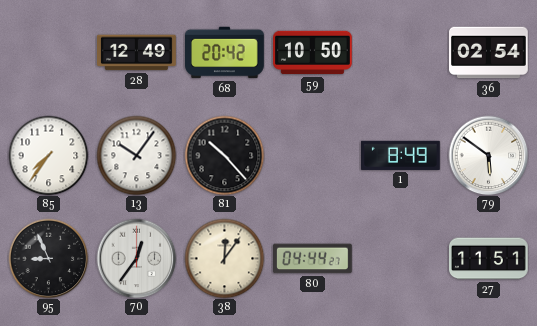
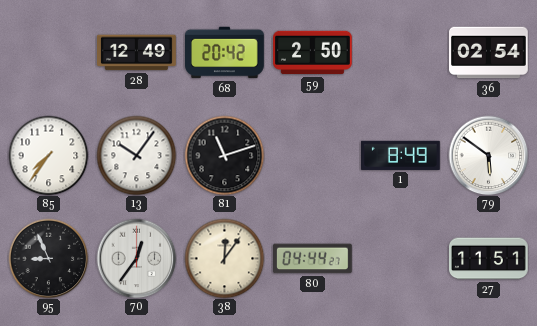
59: 10:50 -> 2:50 (313, 53)
81: 10:23 -> 11:12 (224, 155)
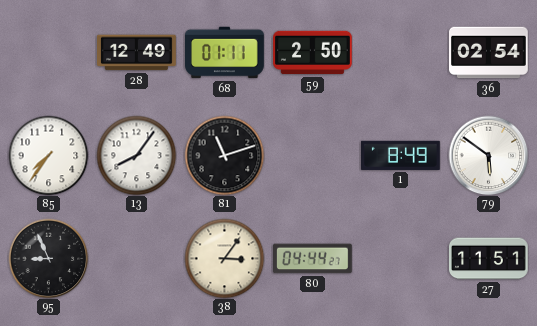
68: 20:42 -> 01:11 (225, 53)
13: 10:06 -> 8:06 (136, 155)
70: 12:36 -> none (136, 258)
38: 12:06 -> 3:06 (224, 258)
